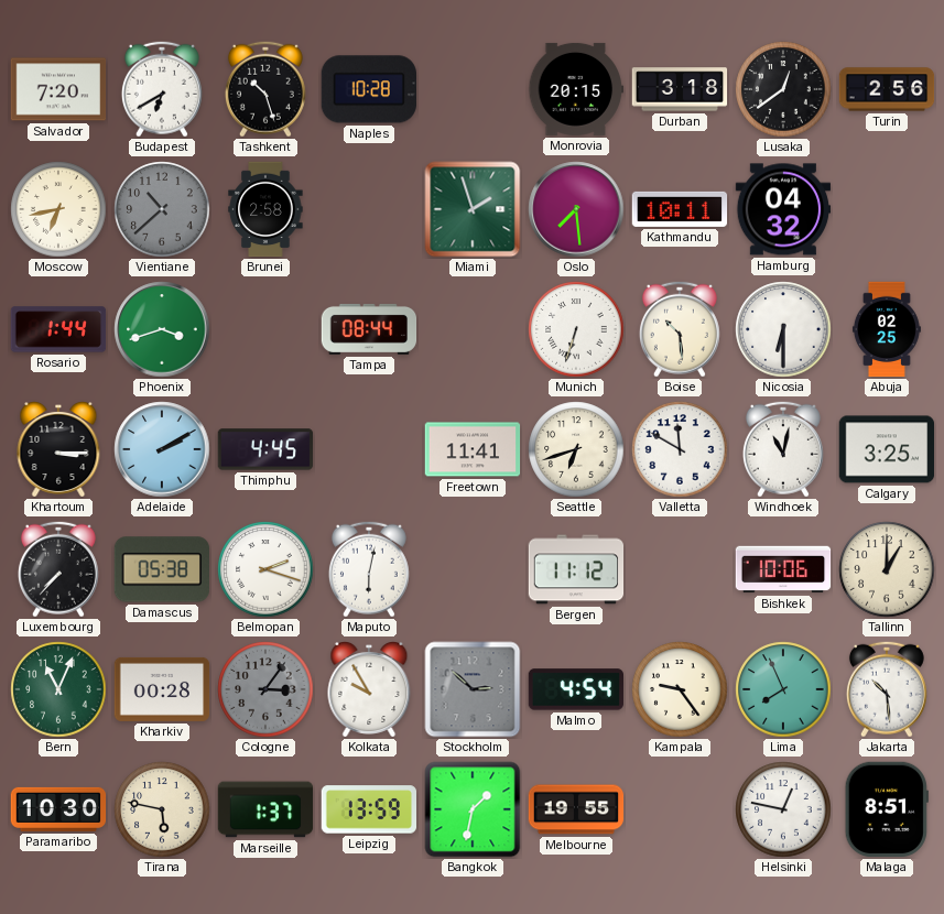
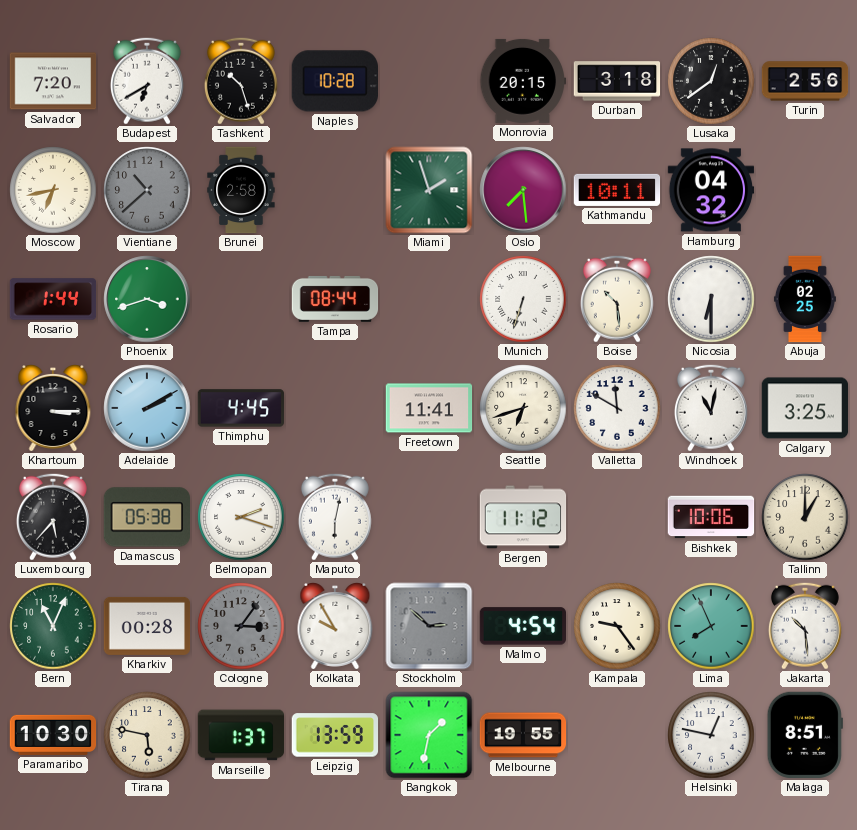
Luxembourg: 7:37 -> 5:37 (53, 517)
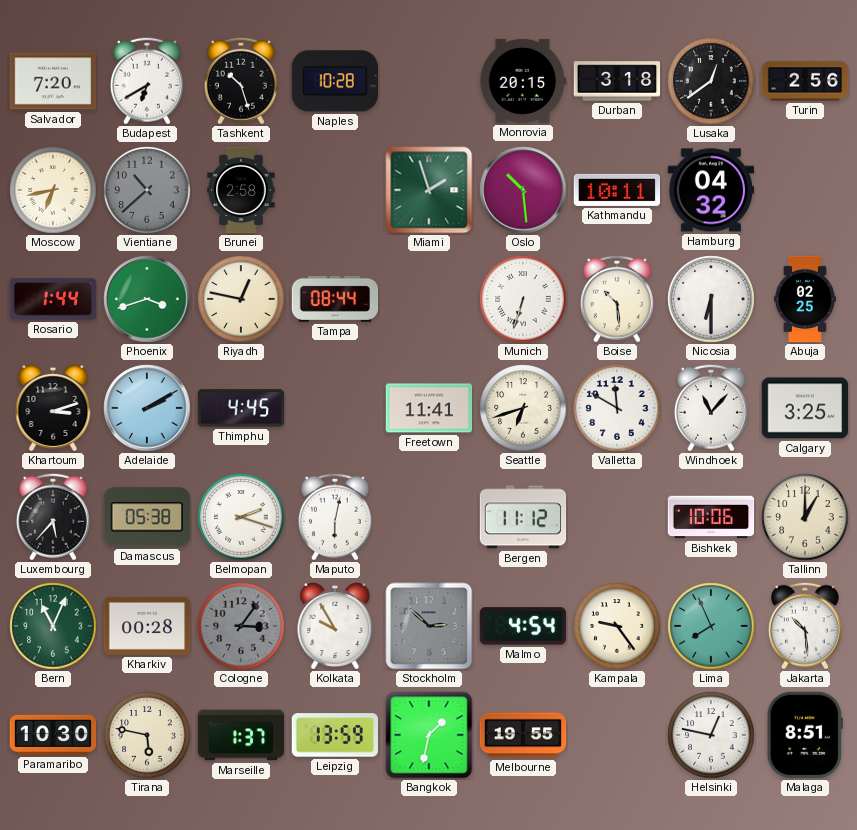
Oslo: 7:29 -> 10:29 (523, 190)
Riyadh: none -> 12:47 (241, 299)
Khartoum: 3:15 -> 3:12 (53, 409)
Windhoek: 11:02 -> 11:07 (711, 408)
